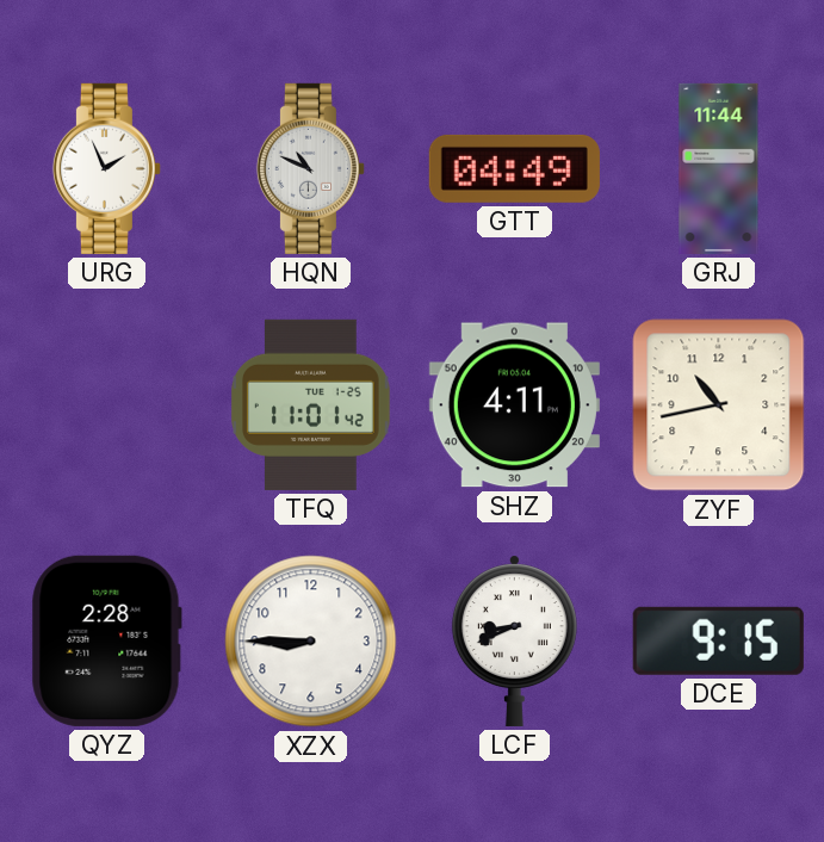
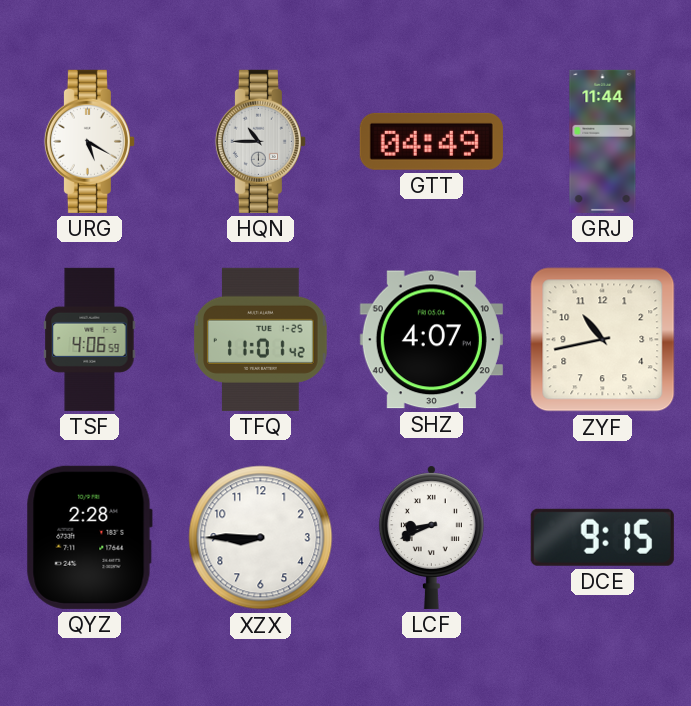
URG: 1:56 -> 5:20 (89, 141)
HQN: 10:49 -> 10:45 (260, 141)
TSF: none -> 4:06 (90, 339)
SHZ: 4:11 -> 4:07 (431, 340)
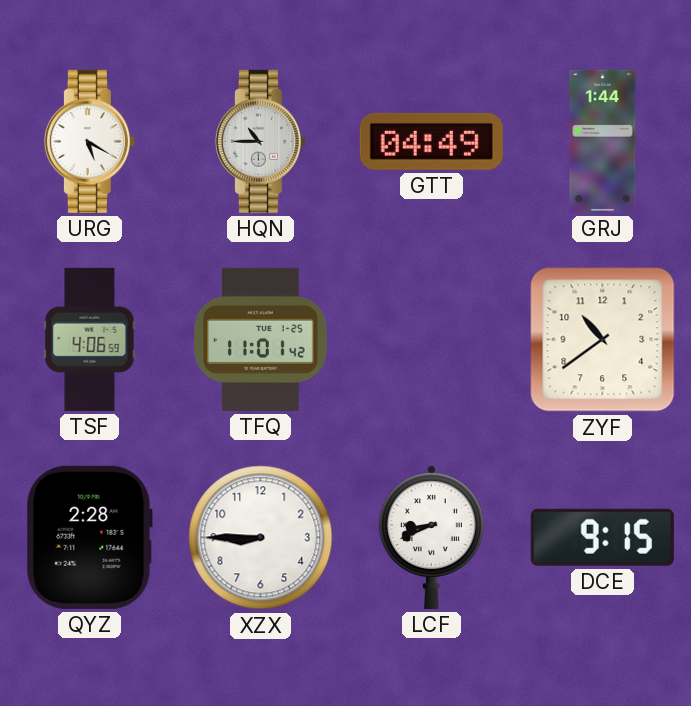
GRJ: 11:44 -> 1:44 (603, 141)
SHZ: 4:07 -> none (431, 340)
ZYF: 10:43 -> 10:39 (603, 340)
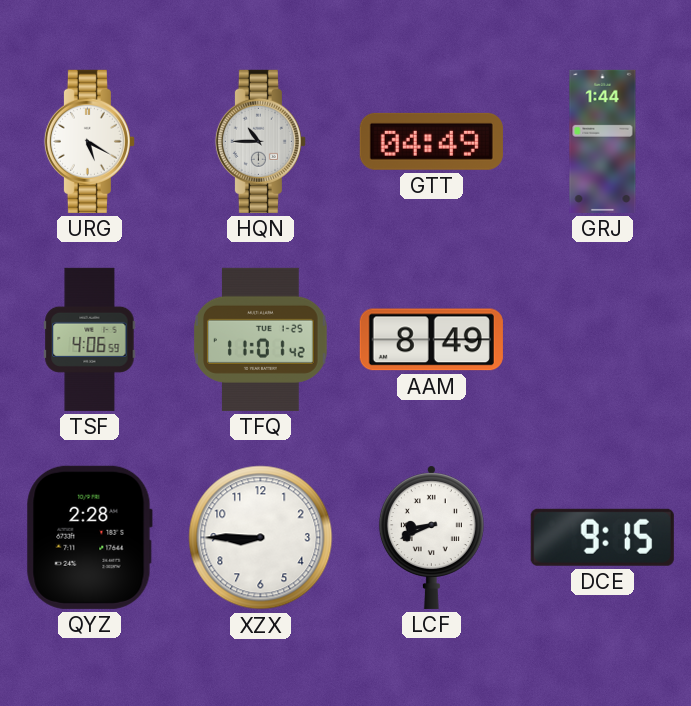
AAM: none -> 8:49 (431, 340)
ZYF: 10:39 -> none (603, 340)
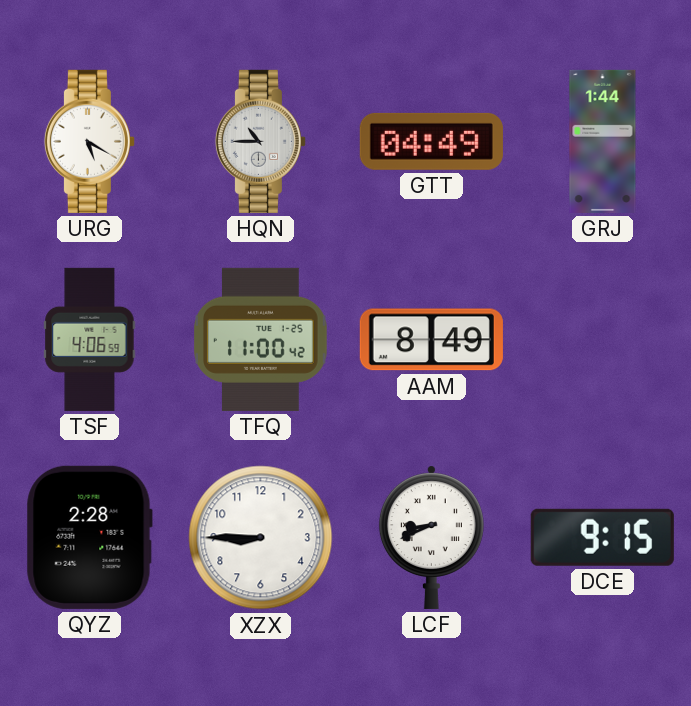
TFQ: 11:01 -> 11:00 (261, 339)
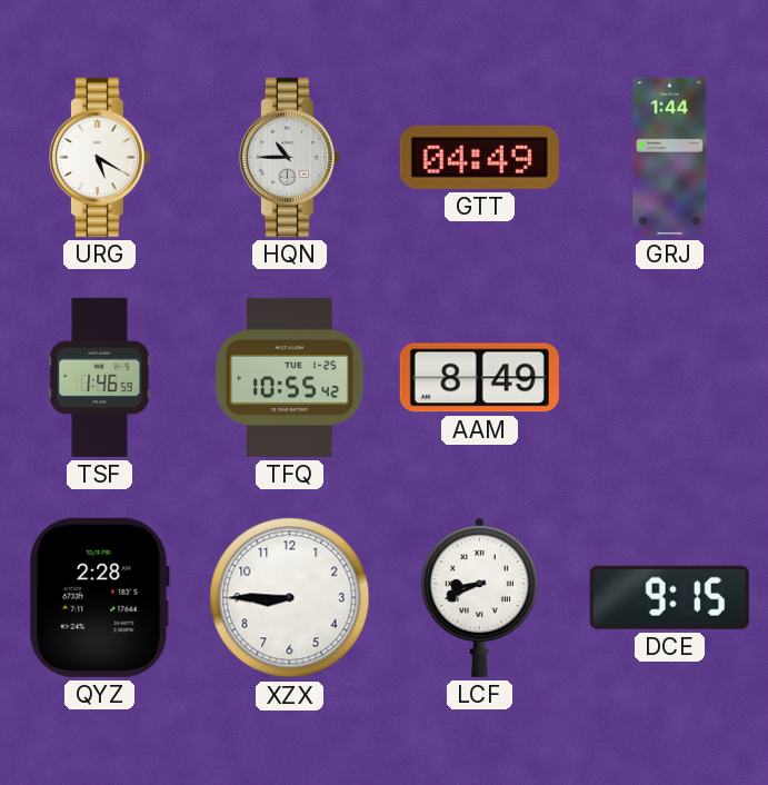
TSF: 4:06 -> 1:46 (100, 377)
TFQ: 11:00 -> 10:55 (290, 377)
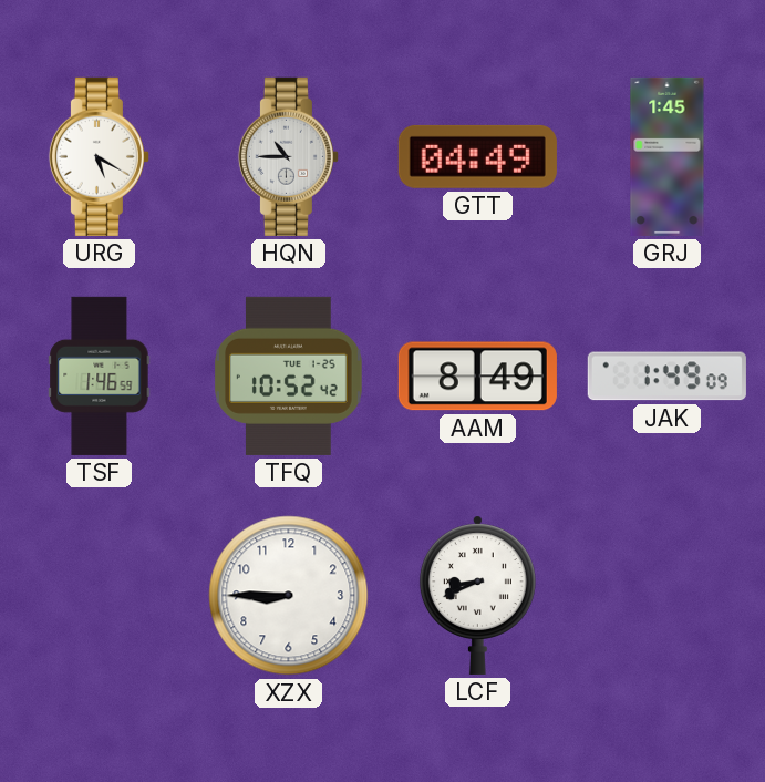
GRJ: 1:44 -> 1:45 (668, 156)
TFQ: 10:55 -> 10:52 (289, 375)
JAK: none -> 1:49 (666, 377)
QYZ: 2:28 -> none (99, 597)
DCE: 9:15 -> none (669, 597)
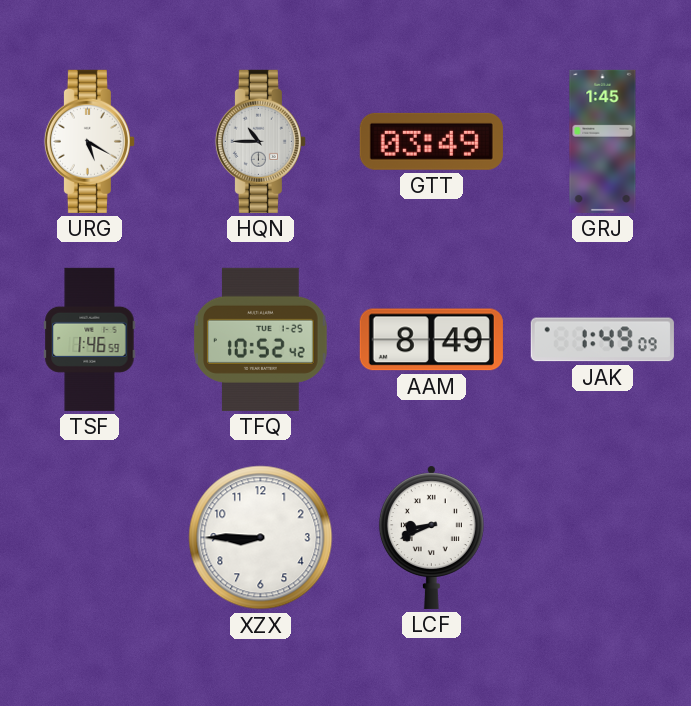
GTT: 04:49 -> 03:49 (431, 141)
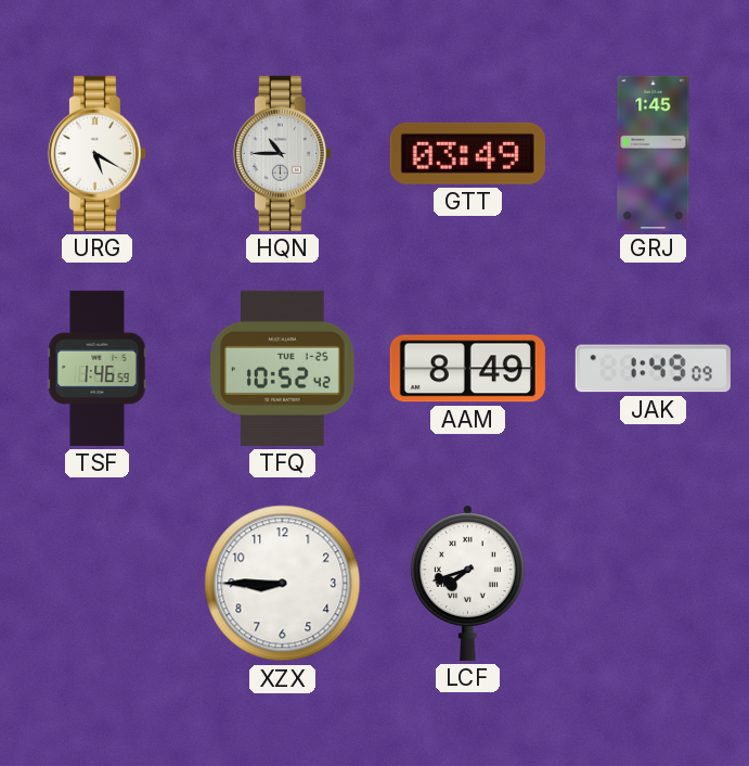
LCF: 8:41 -> 7:42 (467, 583)
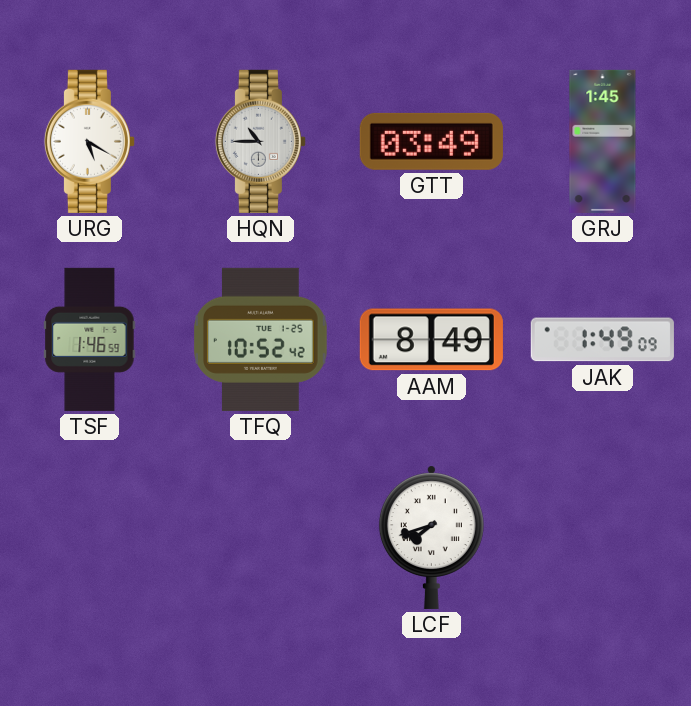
XZX: 8:45 -> none (283, 584)
